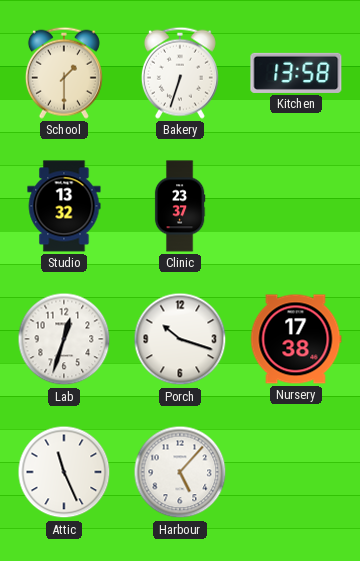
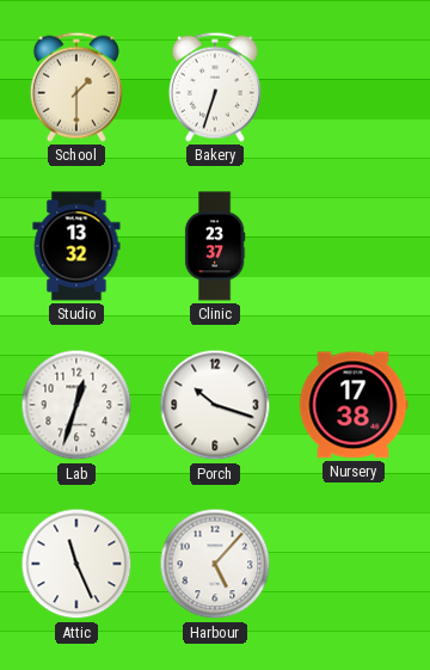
Kitchen: 13:58 -> none (296, 73)
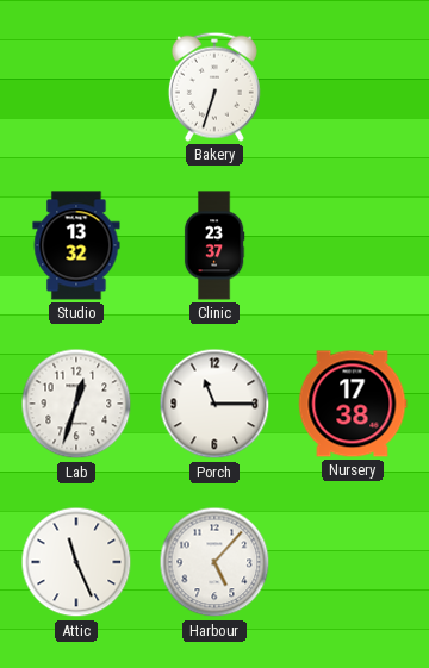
School: 1:30 -> none (76, 87)
Porch: 10:18 -> 11:15 (214, 404)
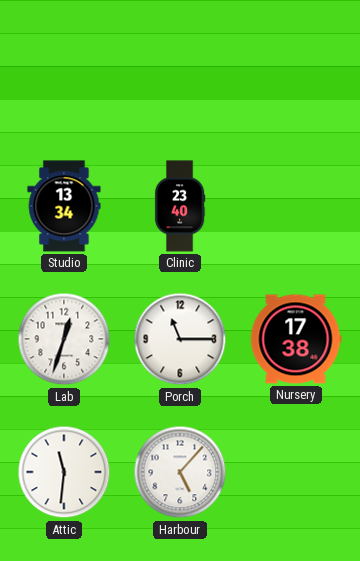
Bakery: 6:33 -> none (214, 87)
Studio: 13:32 -> 13:34 (64, 206)
Clinic: 23:37 -> 23:40 (180, 206)
Attic: 11:26 -> 11:31 (64, 472)
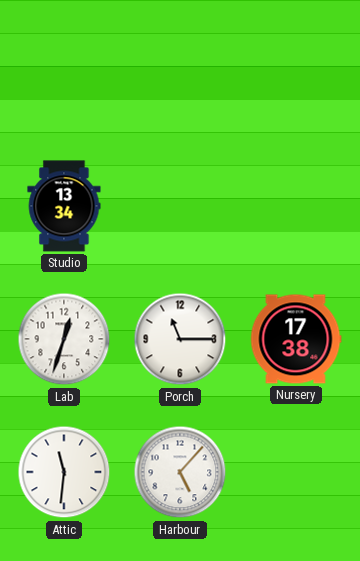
Clinic: 23:40 -> none (180, 206)
